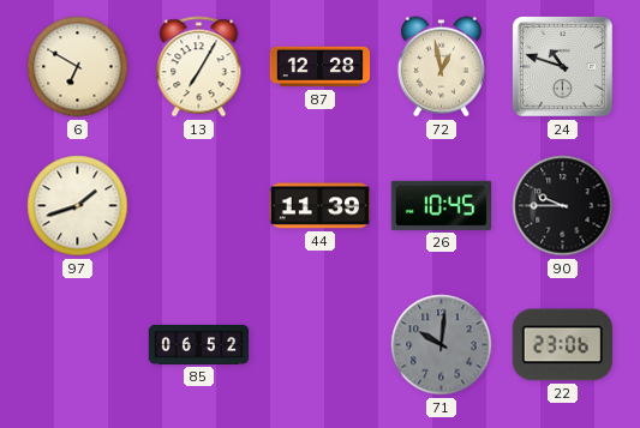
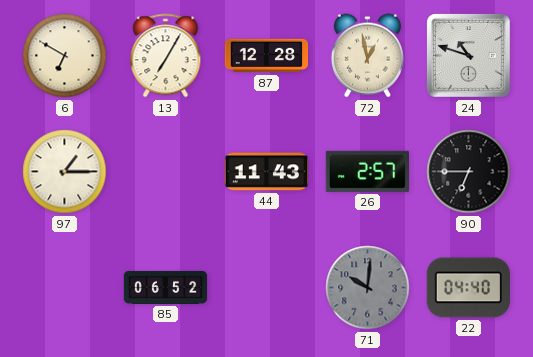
97: 1:42 -> 1:15 (65, 172)
44: 11:39 -> 11:43 (266, 172)
26: 10:45 -> 2:57 (367, 171)
90: 9:45 -> 6:45 (469, 172)
22: 23:06 -> 04:40 (468, 288)
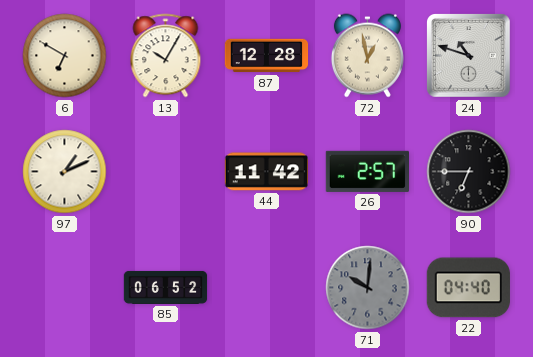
13: 7:05 -> 10:05 (166, 56)
97: 1:15 -> 1:11 (65, 172)
44: 11:43 -> 11:42 (266, 172)
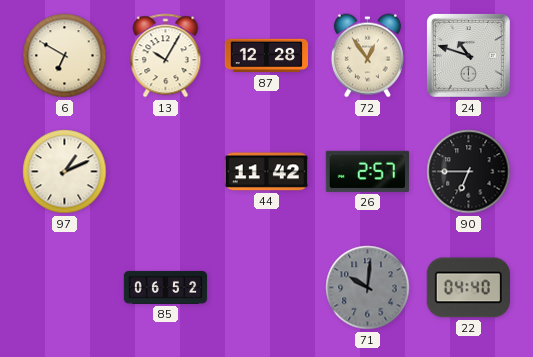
72: 12:58 -> 12:54 (367, 56)
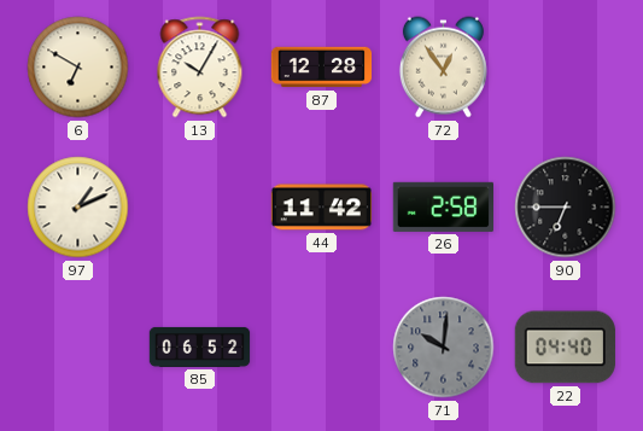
24: 10:48 -> none (469, 56)
26: 2:57 -> 2:58 (443, 206)
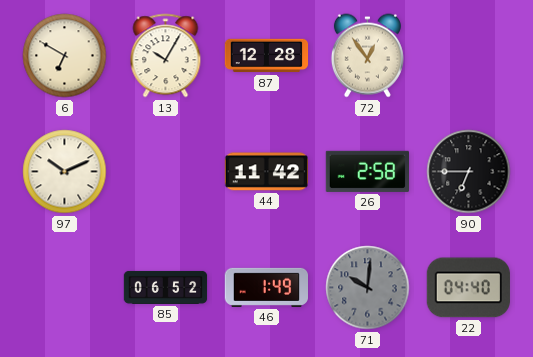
97: 1:11 -> 10:11 (65, 172)
46: none -> 1:49 (267, 287)
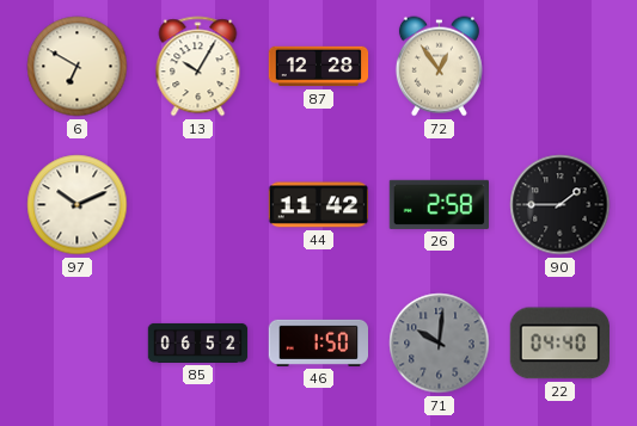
90: 6:45 -> 1:45 (561, 205)
46: 1:49 -> 1:50 (319, 342)
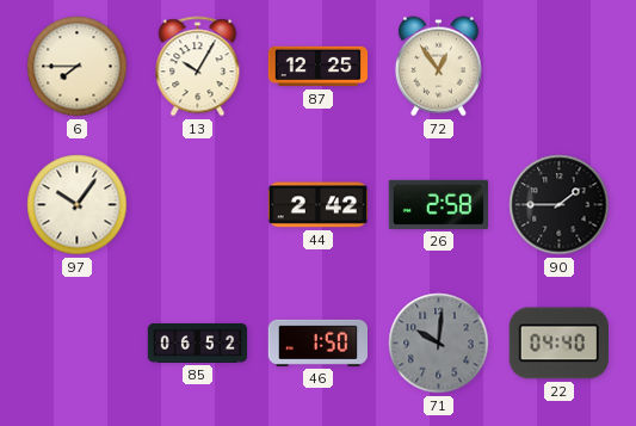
6: 6:50 -> 7:45 (78, 67)
87: 12:28 -> 12:25 (319, 67)
97: 10:11 -> 10:06 (78, 205)
44: 11:42 -> 2:42 (317, 205)
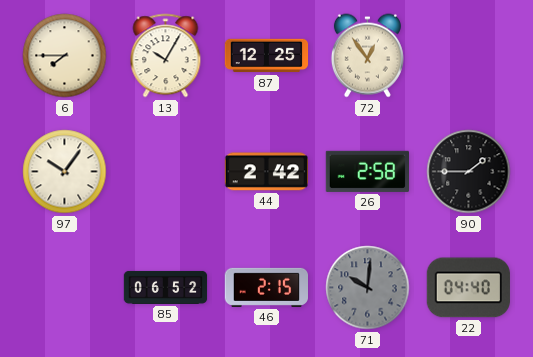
46: 1:50 -> 2:15 (267, 287)
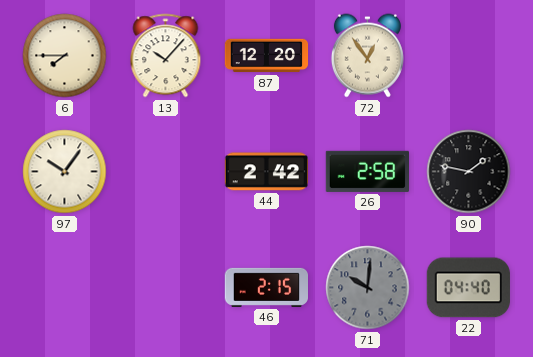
13: 10:05 -> 10:07 (166, 56)
87: 12:25 -> 12:20 (267, 56)
90: 1:45 -> 1:47 (469, 172)
85: 06:52 -> none (166, 287)
